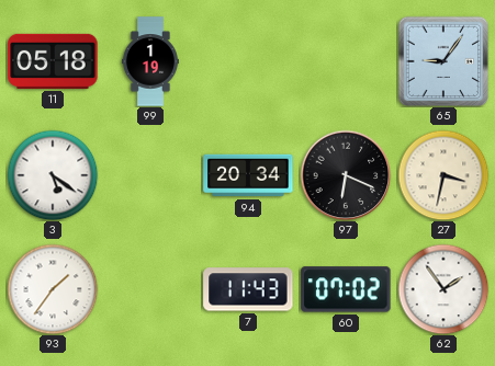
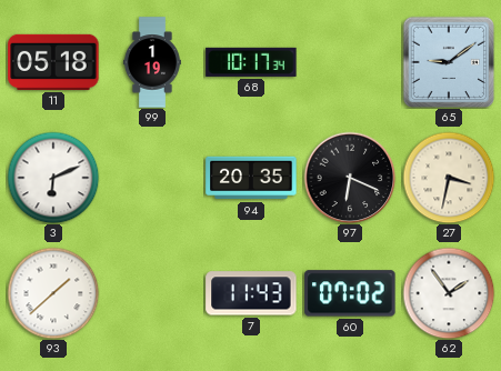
68: none -> 10:17 (251, 62)
65: 9:06 -> 9:09 (449, 62)
3: 5:21 -> 6:11 (53, 178)
94: 20:34 -> 20:35 (251, 178)
93: 1:36 -> 1:38 (53, 293)
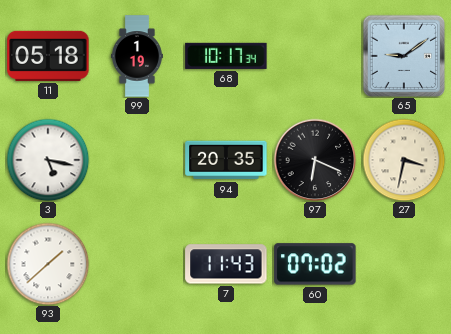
3: 6:11 -> 5:17 (48, 160)
62: 1:54 -> none (449, 293)
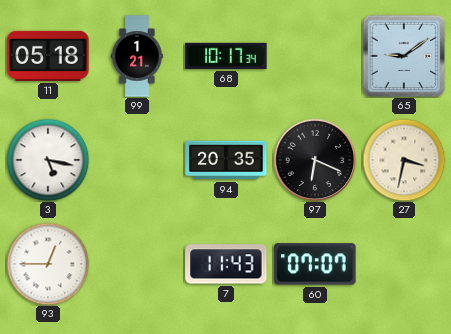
99: 1:19 -> 1:21 (137, 56)
93: 1:38 -> 12:45 (48, 264)
60: 07:02 -> 07:07 (315, 264)
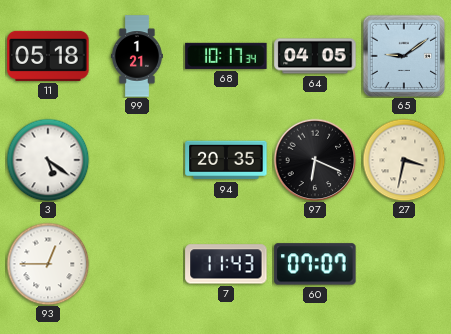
64: none -> 04:05 (315, 56)
3: 5:17 -> 5:21 (48, 160)
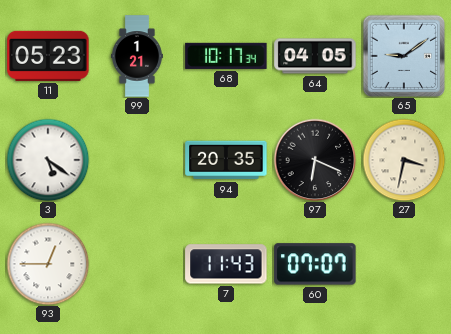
11: 05:18 -> 05:23 (48, 56)
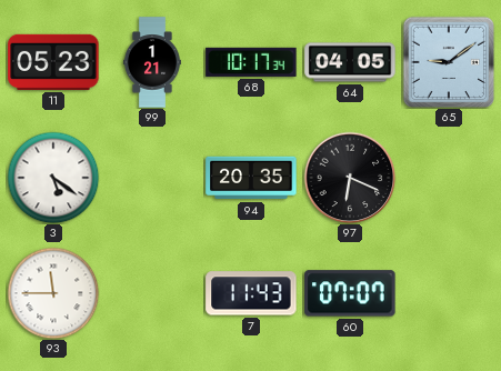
27: 3:32 -> none (404, 160)
93: 12:45 -> 11:45 (53, 293)
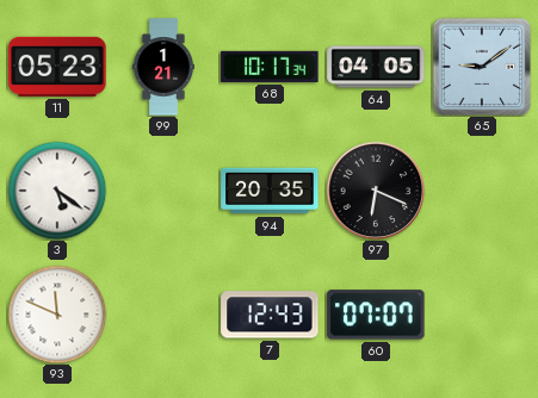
93: 11:45 -> 11:49 (57, 315)
7: 11:43 -> 12:43 (270, 315)
